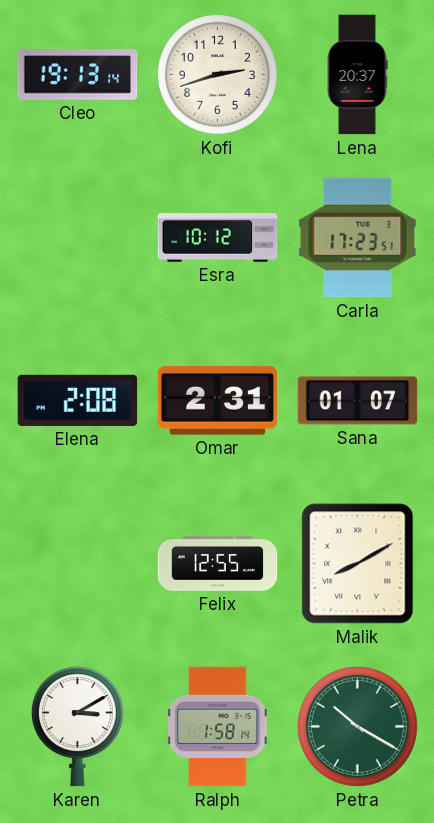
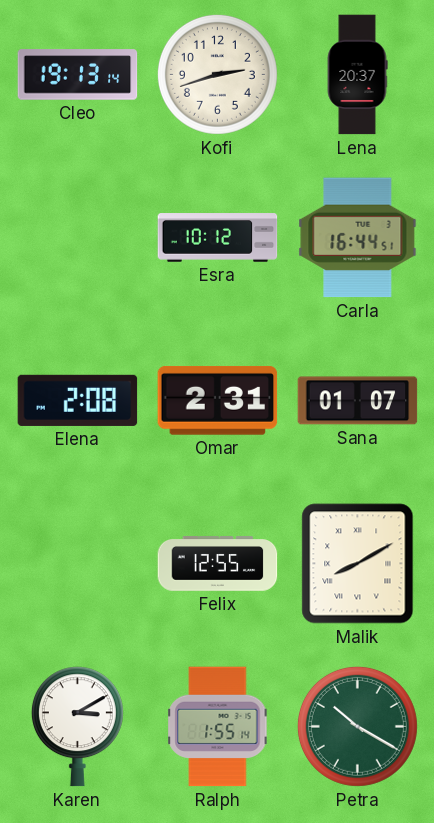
Carla: 17:23 -> 16:44 (358, 238)
Ralph: 1:58 -> 1:55 (218, 727)
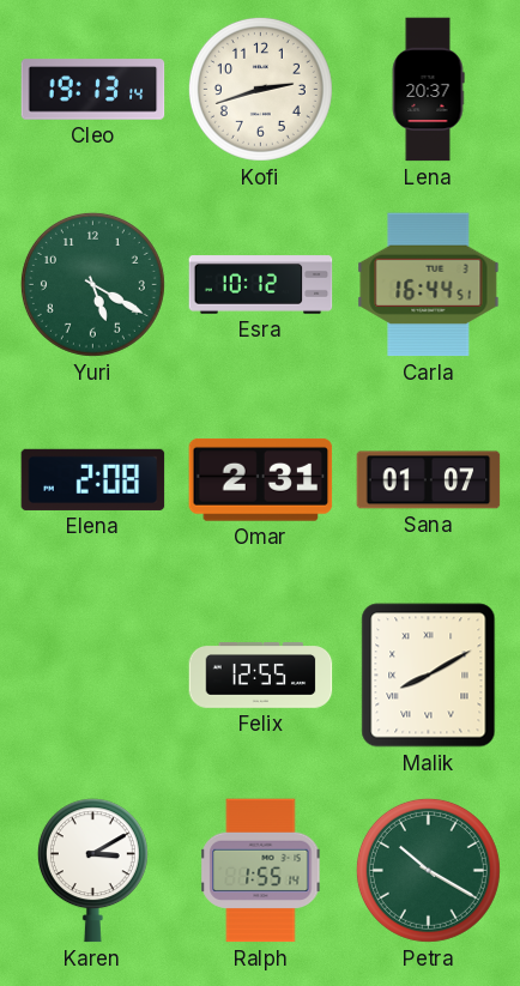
Yuri: none -> 5:20 (92, 284)
